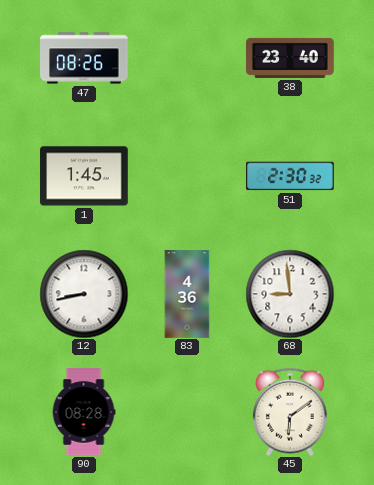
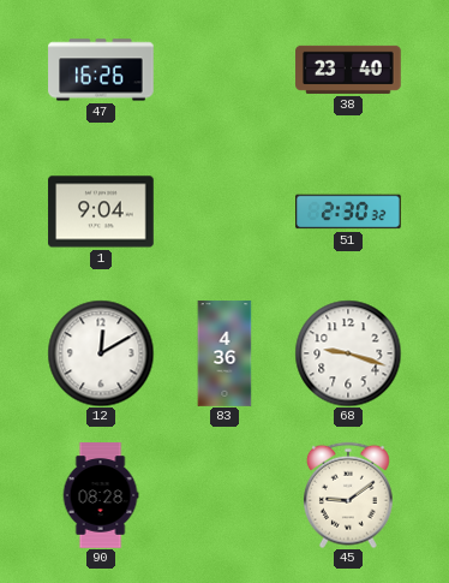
47: 08:26 -> 16:26 (101, 70)
1: 1:45 -> 9:04 (101, 212)
12: 8:43 -> 12:10 (101, 353)
68: 8:59 -> 9:18 (348, 353)
45: 6:09 -> 9:09 (348, 495)
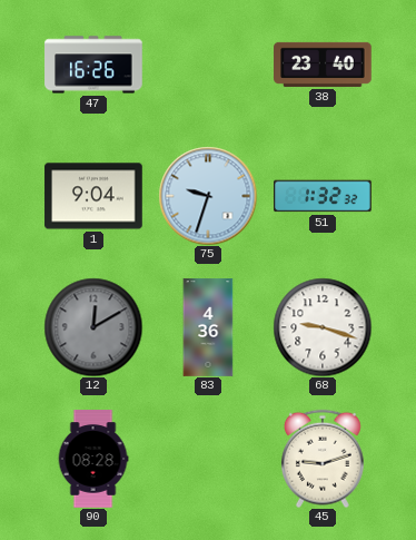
75: none -> 9:33 (208, 196)
51: 2:30 -> 1:32 (323, 196)
12 dial: white -> grey (93, 327)
45: 9:09 -> 9:12 (323, 459)
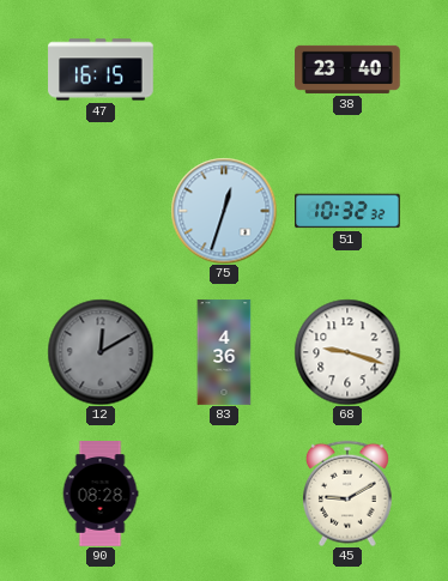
47: 16:26 -> 16:15 (101, 69)
1: 9:04 -> none (93, 196)
75: 9:33 -> 12:33 (224, 211)
51: 1:32 -> 10:32 (347, 211)
45: 9:12 -> 9:10 (347, 494)
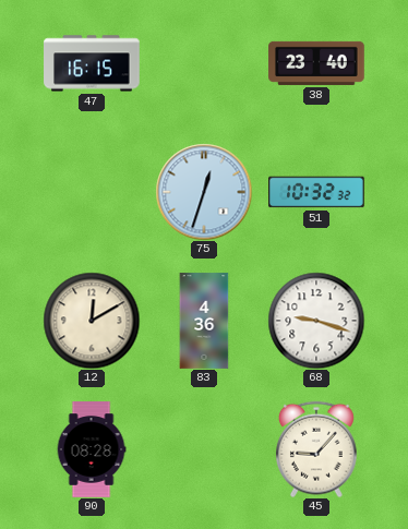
12 dial: grey -> cream (92, 321)
45: 9:10 -> 9:07 (316, 449)
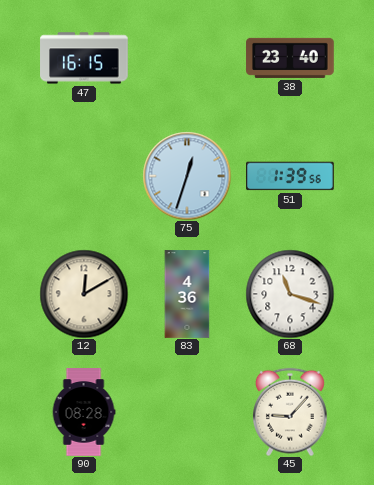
51: 10:32 -> 1:39 (290, 176)
68: 9:18 -> 11:18 (290, 294)
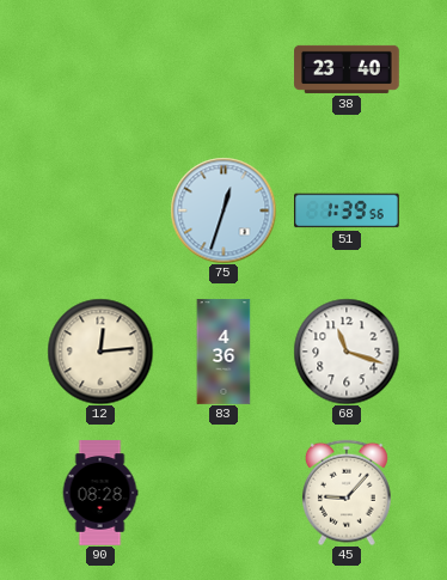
47: 16:15 -> none (84, 58)
12: 12:10 -> 12:14 (100, 352)
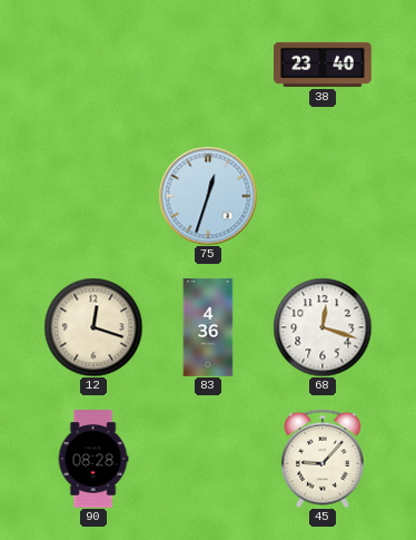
51: 1:39 -> none (347, 210)
12: 12:14 -> 12:18 (93, 327)
68: 11:18 -> 12:18 (323, 327)
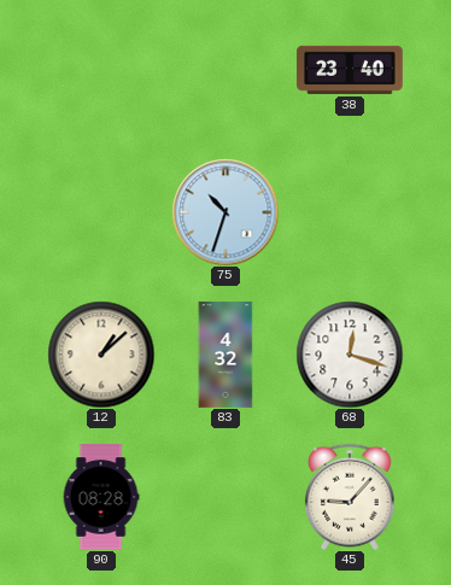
75: 12:33 -> 10:33 (225, 212)
12: 12:18 -> 1:08 (101, 355)
83: 4:36 -> 4:32 (225, 355)
